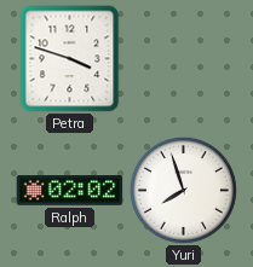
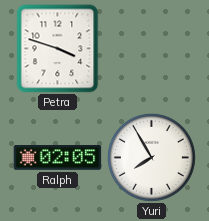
Ralph: 02:02 -> 02:05 (58, 158)
Yuri: 7:57 -> 7:55 (151, 157)
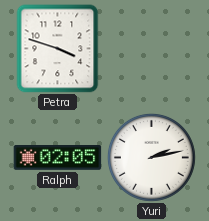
Yuri: 7:55 -> 2:13 (151, 157)
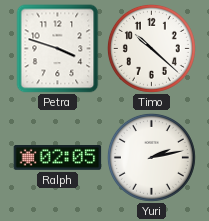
Timo: none -> 10:22 (151, 48)
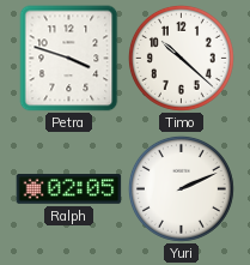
Yuri: 2:13 -> 2:11 (181, 188)
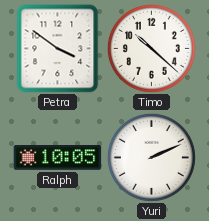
Petra: 3:48 -> 3:51 (58, 49)
Ralph: 02:05 -> 10:05 (58, 158)
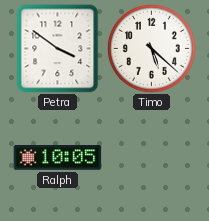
Timo: 10:22 -> 5:22 (151, 48)
Yuri: 2:11 -> none (151, 157)
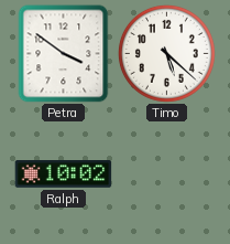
Ralph: 10:05 -> 10:02 (64, 174)
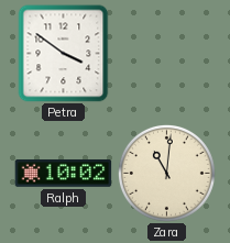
Timo: 5:22 -> none (166, 53)
Zara: none -> 11:01 (166, 173)
